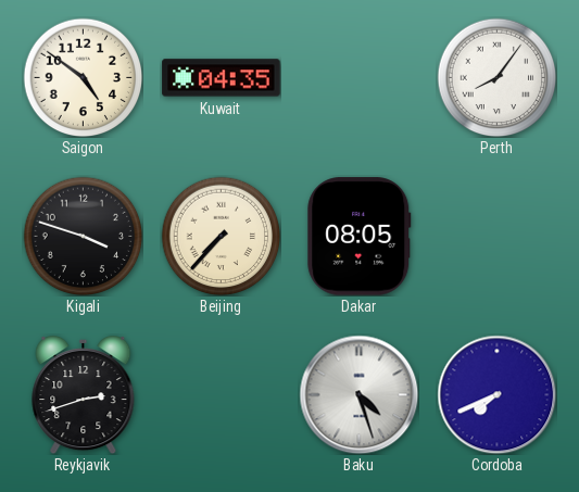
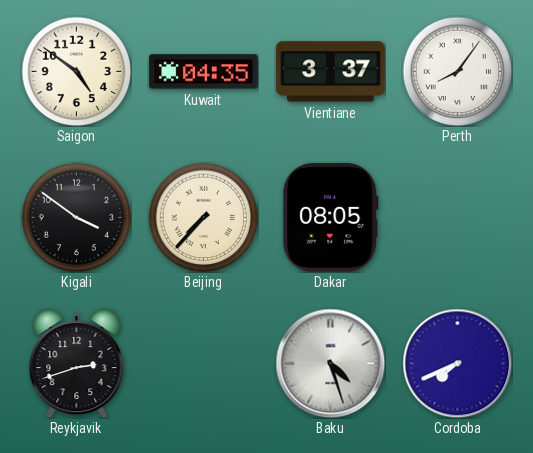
Vientiane: none -> 3:37 (331, 72)
Kigali: 3:48 -> 3:51 (76, 217)
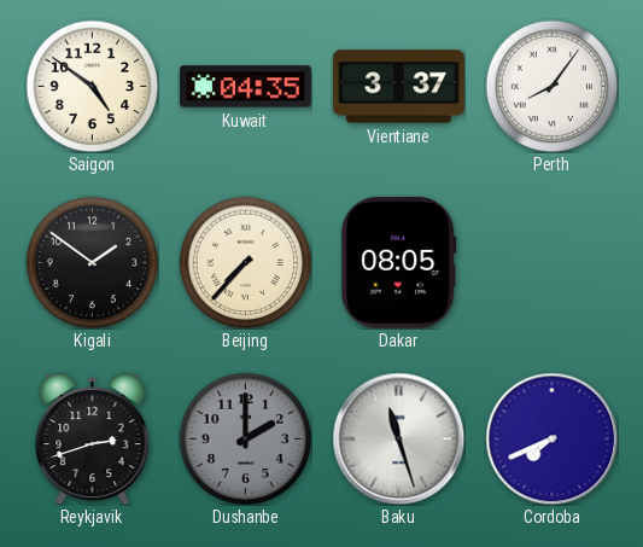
Kigali: 3:51 -> 1:51 (92, 262)
Dushanbe: none -> 2:00 (245, 438)
Baku: 4:27 -> 11:27 (398, 438)
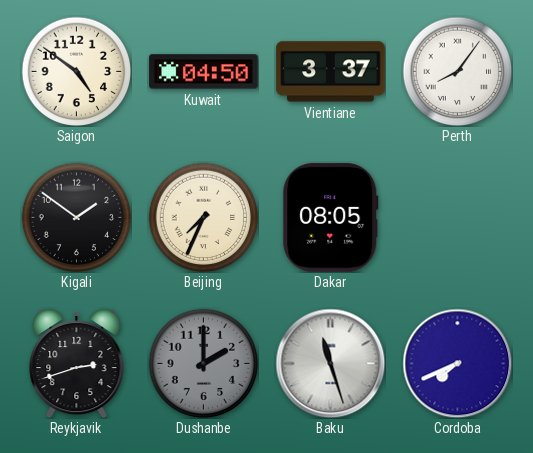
Kuwait: 04:35 -> 04:50 (204, 72)
Beijing: 7:37 -> 7:34 (203, 217)
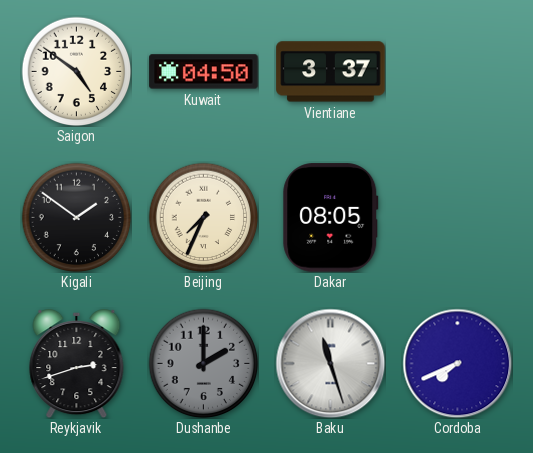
Perth: 8:06 -> none (457, 71)
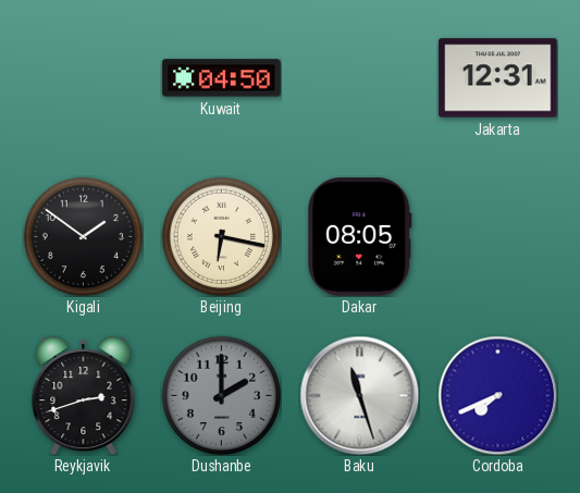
Saigon: 4:51 -> none (76, 71)
Vientiane: 3:37 -> none (331, 72)
Jakarta: none -> 12:31 (498, 78)
Beijing: 7:34 -> 6:17 (221, 236)
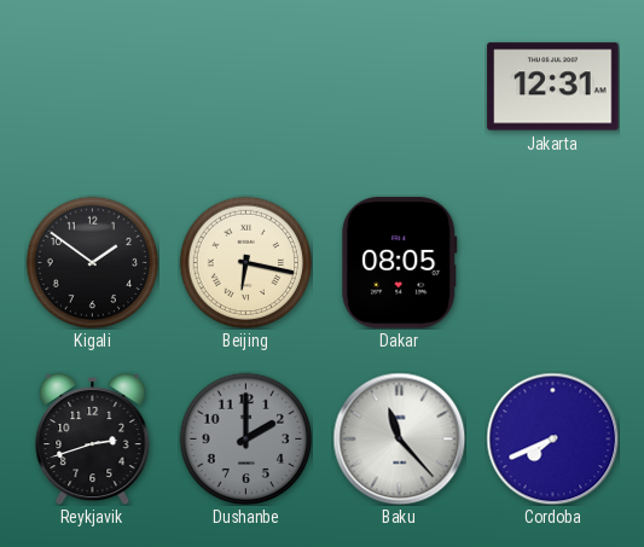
Kuwait: 04:50 -> none (222, 78)
Baku: 11:27 -> 11:23 (399, 438)
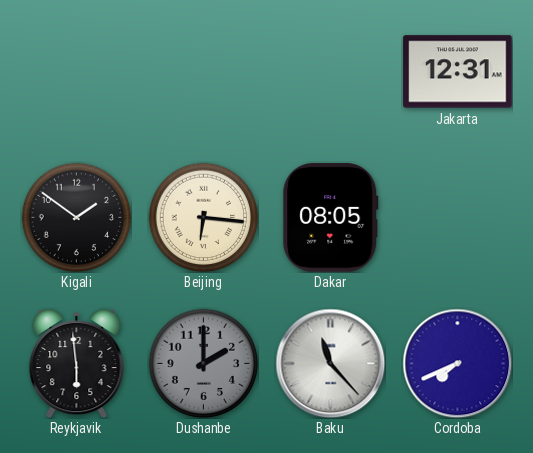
Beijing: 6:17 -> 6:16 (203, 217)
Reykjavik: 2:42 -> 5:59 (77, 364)
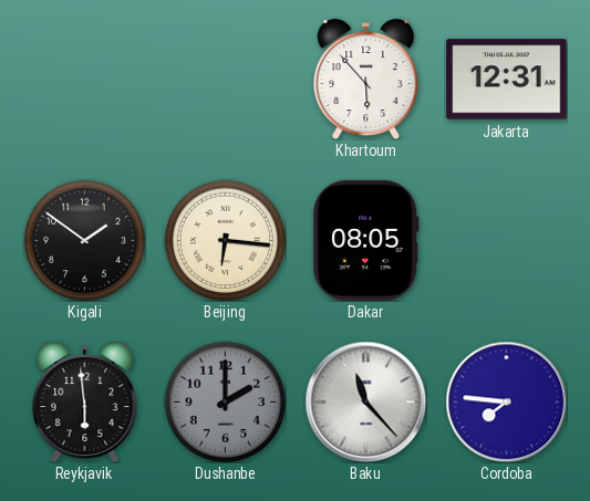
Khartoum: none -> 5:53 (366, 80)
Cordoba: 7:41 -> 7:46 (506, 401)
